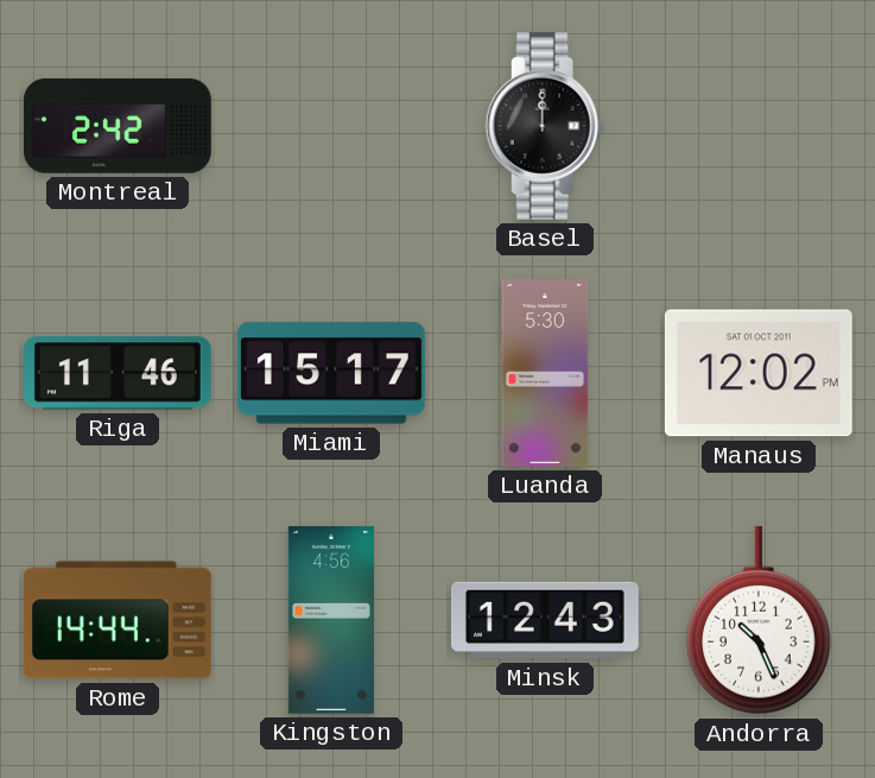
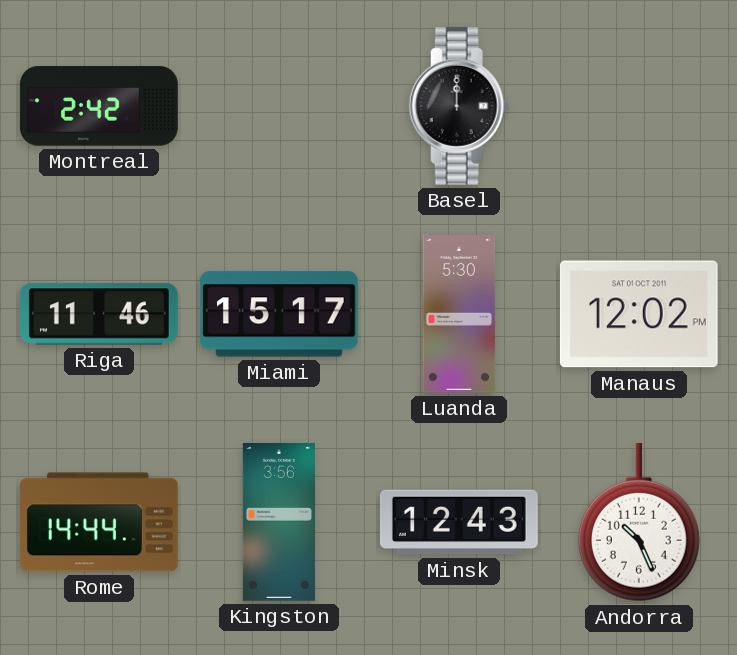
Kingston: 4:56 -> 3:56 (279, 523)
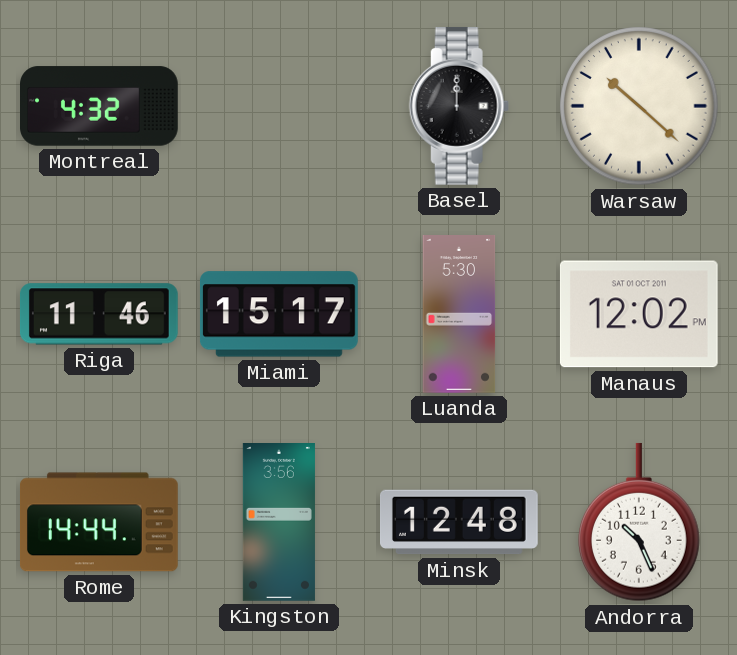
Montreal: 2:42 -> 4:32 (100, 106)
Warsaw: none -> 10:22 (639, 106)
Minsk: 12:43 -> 12:48 (460, 522)
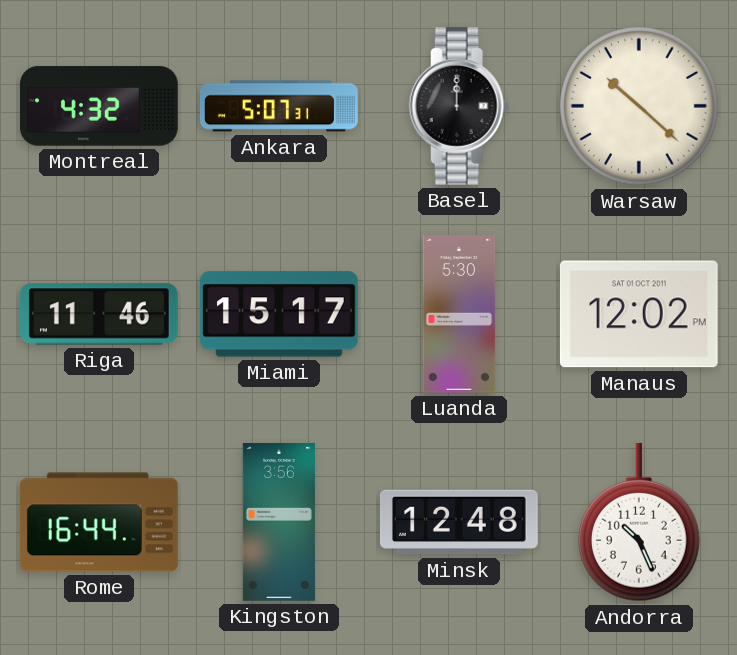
Ankara: none -> 5:07 (280, 106)
Rome: 14:44 -> 16:44 (99, 522)
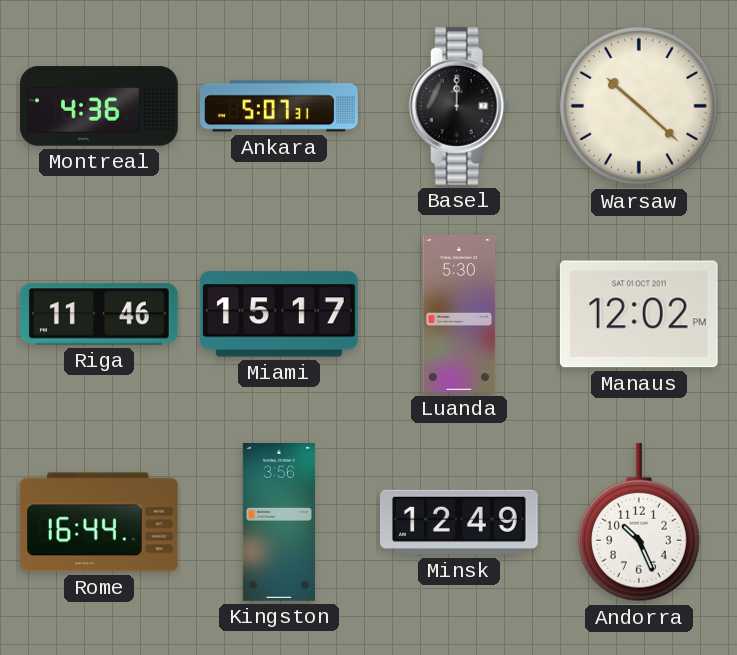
Montreal: 4:32 -> 4:36 (100, 106)
Minsk: 12:48 -> 12:49 (460, 522)
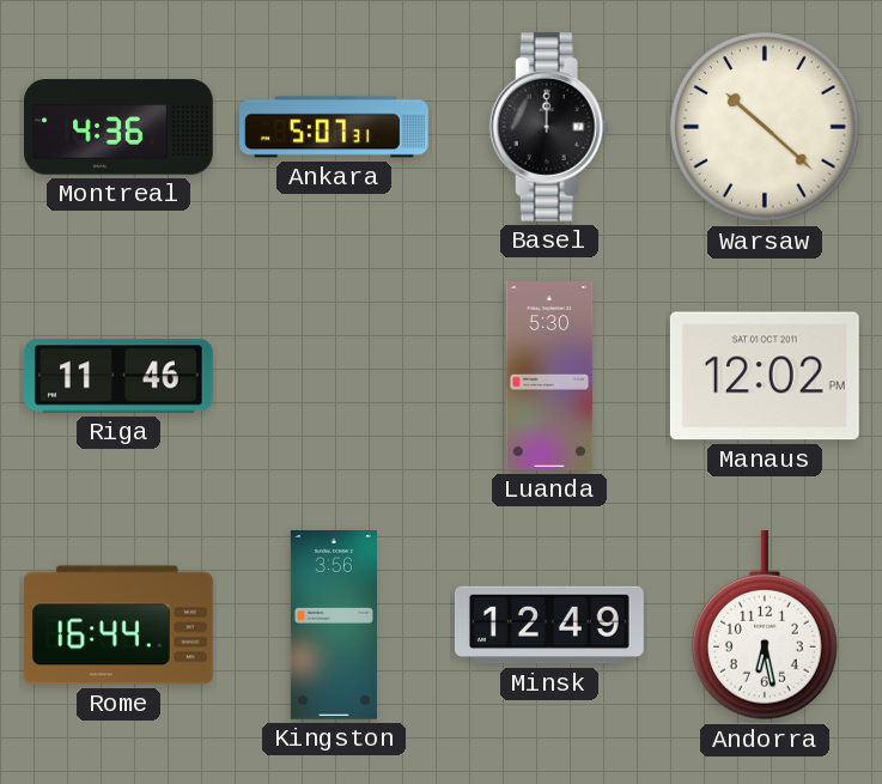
Miami: 15:17 -> none (279, 314)
Andorra: 10:26 -> 6:28 (766, 625)
